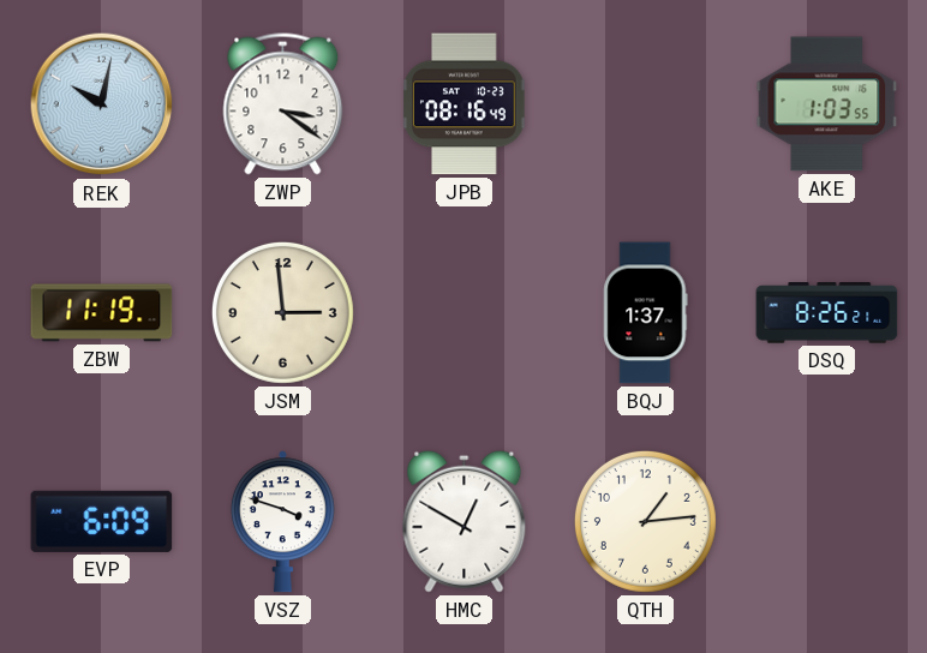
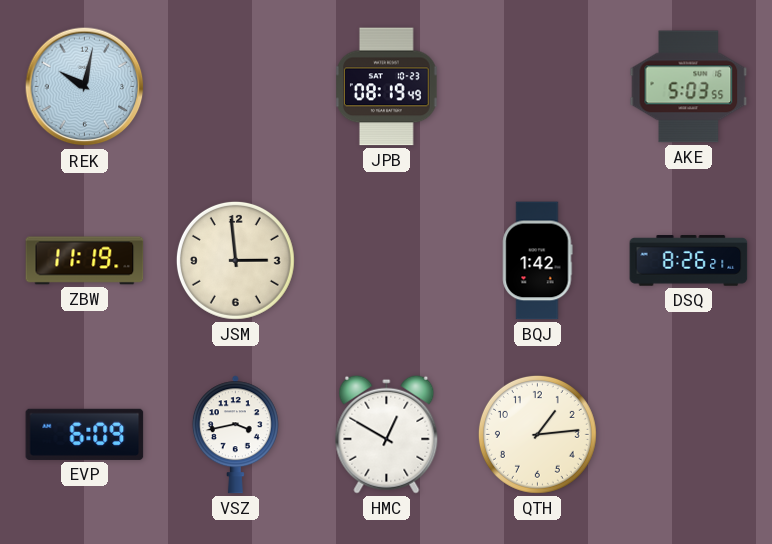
ZWP: 3:21 -> none (283, 104)
JPB: 08:16 -> 08:19 (387, 87)
AKE: 1:03 -> 5:03 (689, 87)
BQJ: 1:37 -> 1:42 (538, 261)
VSZ: 3:48 -> 3:43 (235, 435)
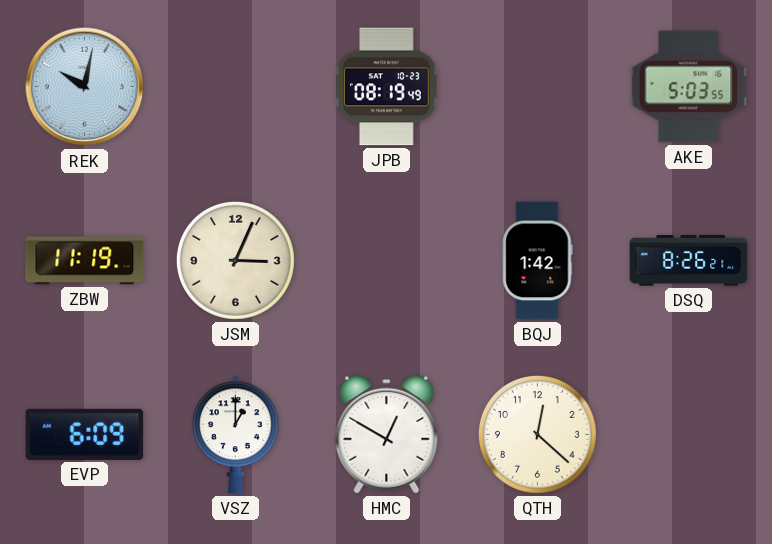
JSM: 2:59 -> 3:04 (235, 260)
VSZ: 3:43 -> 1:00 (235, 435)
QTH: 1:14 -> 12:22 (537, 434)
